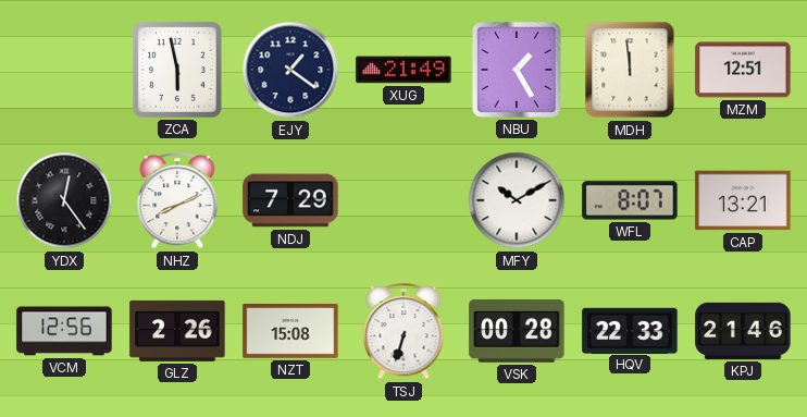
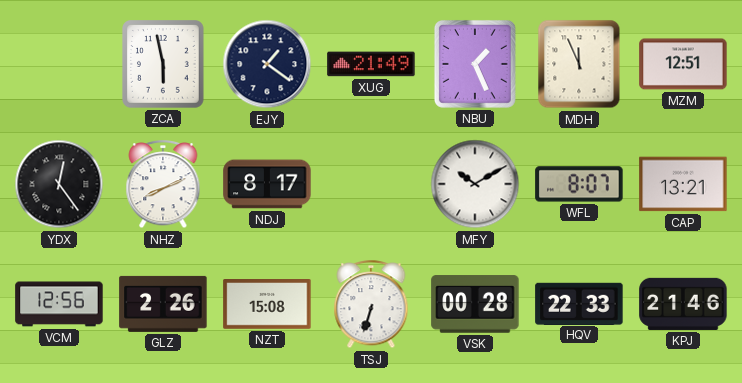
NBU: 1:25 -> 1:26 (475, 64)
MDH: 11:59 -> 11:56 (579, 64)
NDJ: 7:29 -> 8:17 (267, 184)
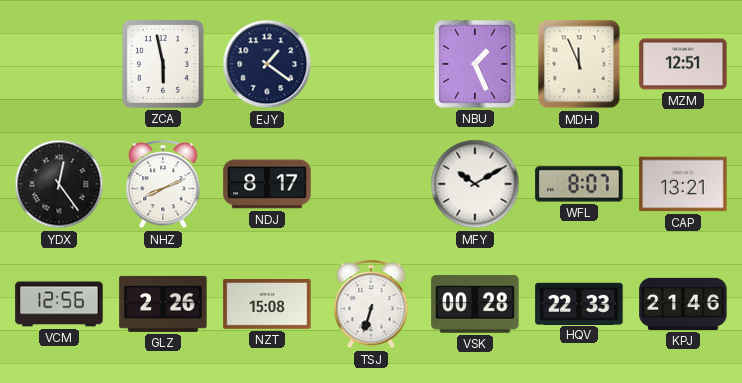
XUG: 21:49 -> none (371, 64)
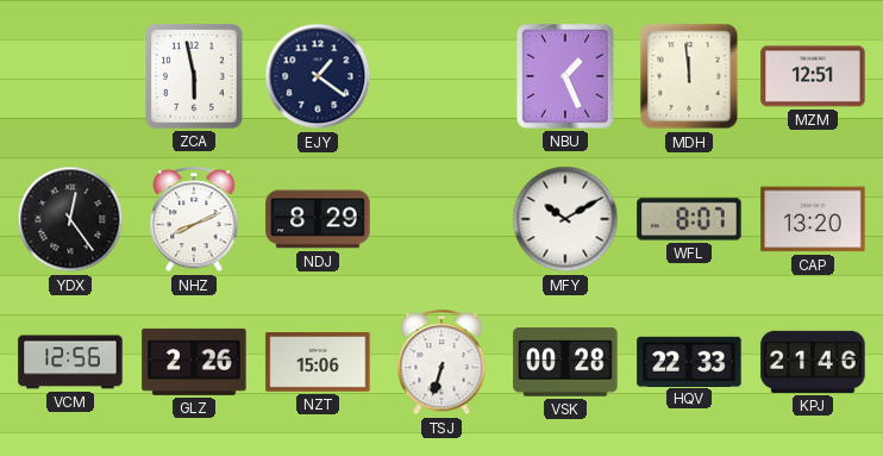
MDH: 11:56 -> 11:59 (689, 76)
NDJ: 8:17 -> 8:29 (318, 219)
CAP: 13:21 -> 13:20 (813, 219)
NZT: 15:08 -> 15:06 (318, 363)
